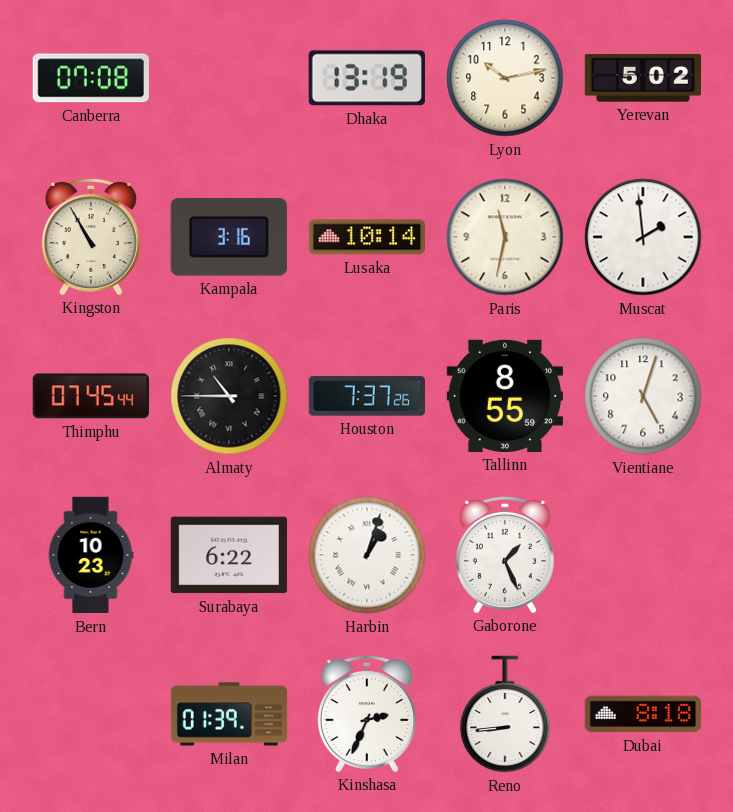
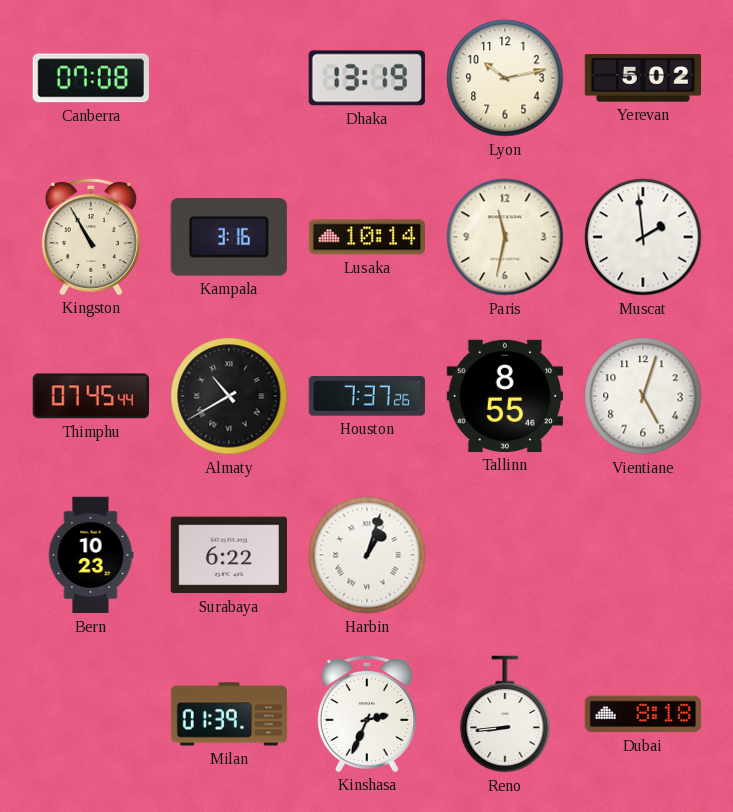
Almaty: 10:45 -> 10:40 (229, 396)
Tallinn: 8:55:59 -> 8:55 (504, 396)
Gaborone: 1:26 -> none (505, 554)
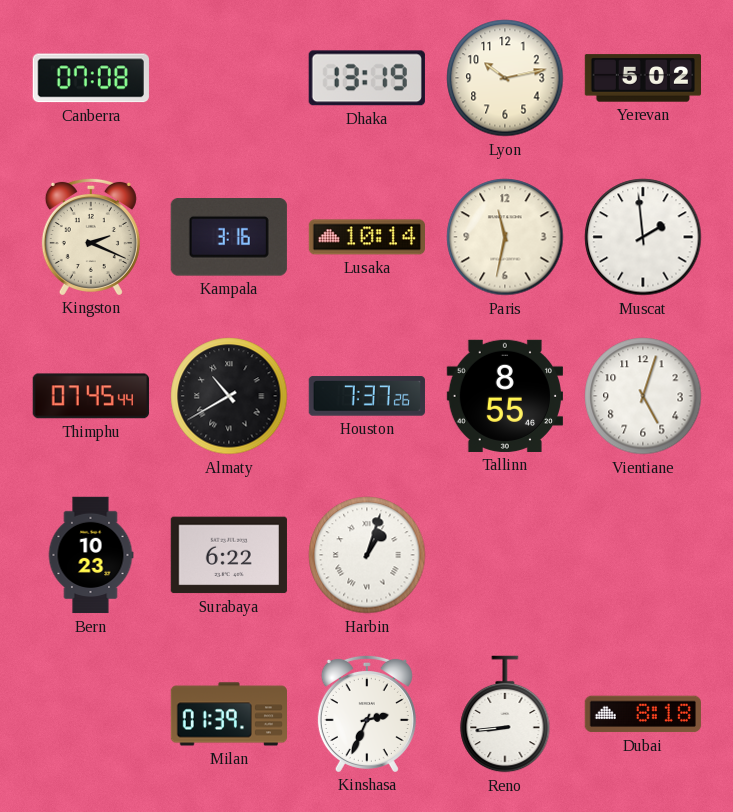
Kingston: 10:55 -> 2:19 (91, 236)
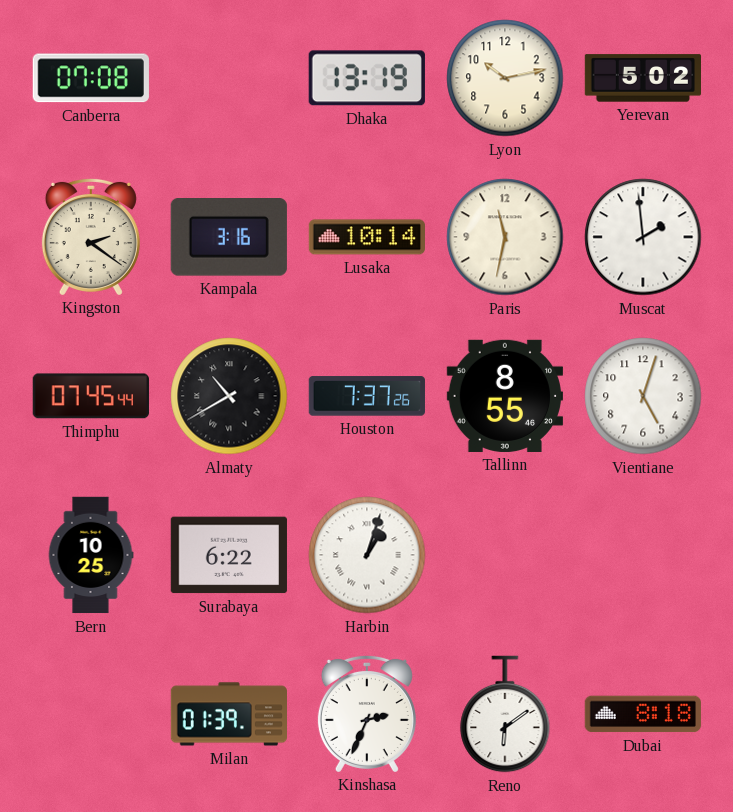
Kingston: 2:19 -> 2:21 (91, 236)
Bern: 10:23 -> 10:25 (91, 555)
Reno: 8:44 -> 6:09 (505, 714)
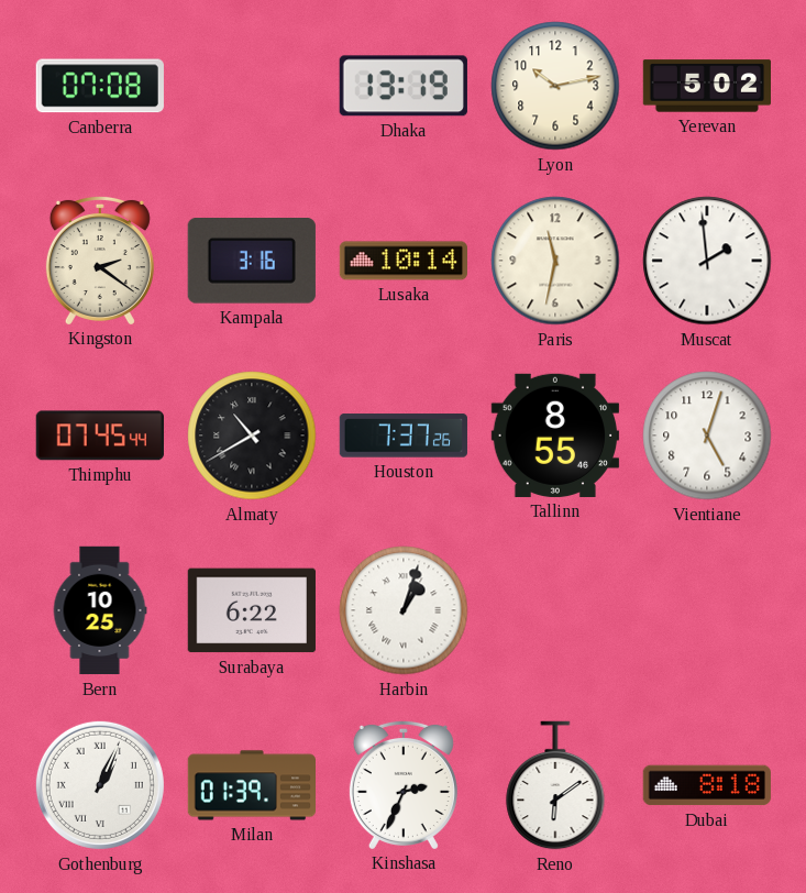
Gothenburg: none -> 1:04 (100, 785)
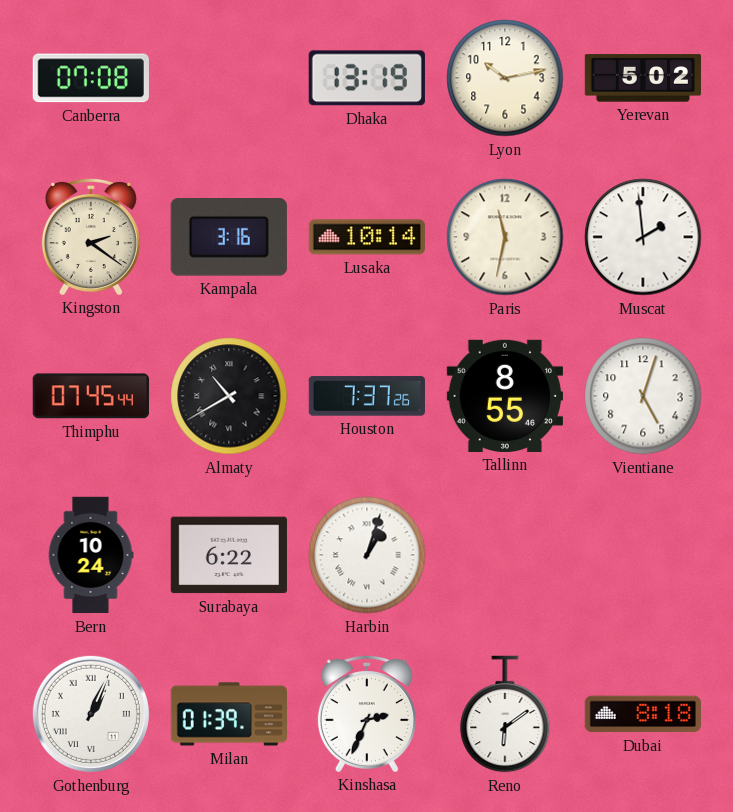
Bern: 10:25 -> 10:24 (91, 555)
